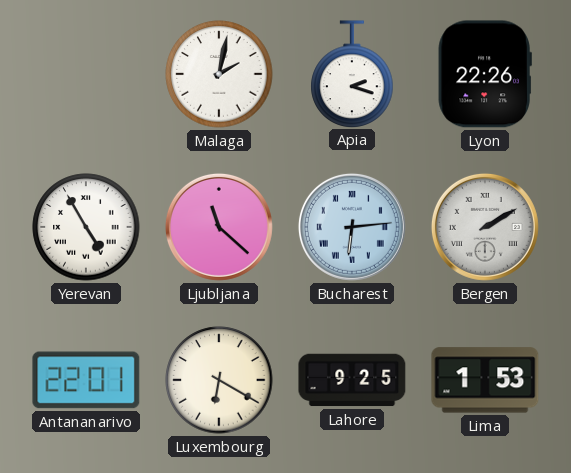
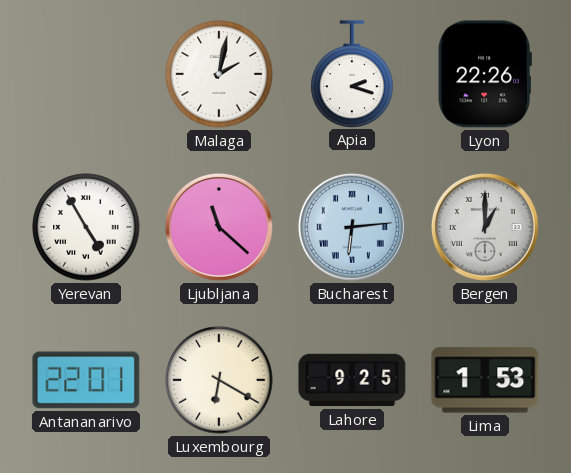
Bergen: 2:10 -> 1:00 (485, 227)
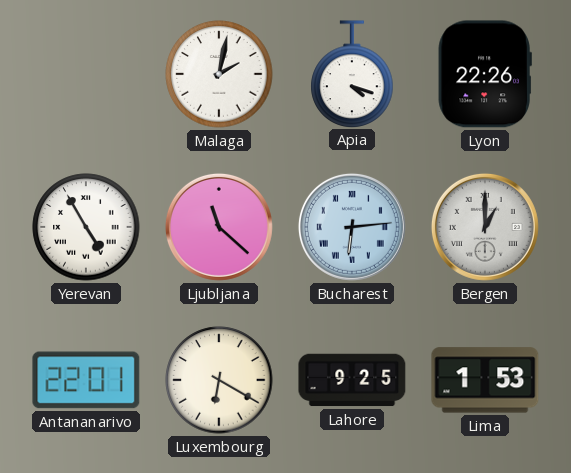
Apia: 2:18 -> 4:18 (352, 74)
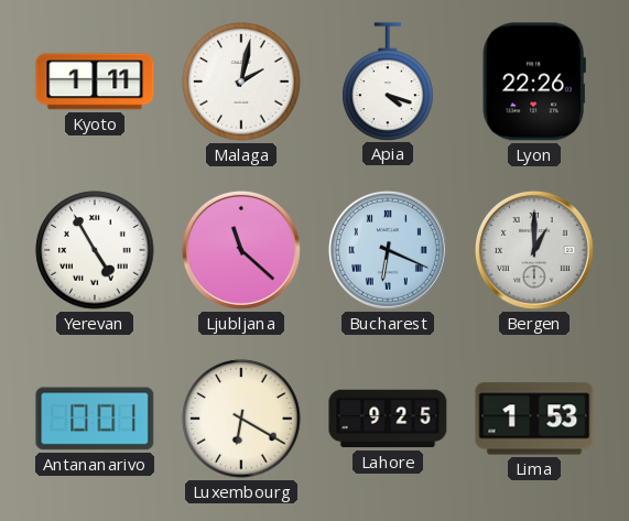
Kyoto: none -> 1:11 (95, 82)
Bucharest: 6:14 -> 6:19 (388, 250)
Antananarivo: 22:01 -> 0:01 (95, 419)
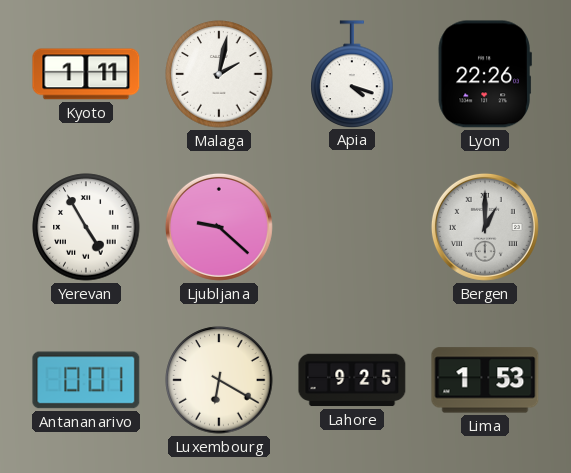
Ljubljana: 11:22 -> 9:22 (219, 227)
Bucharest: 6:19 -> none (388, 250)
